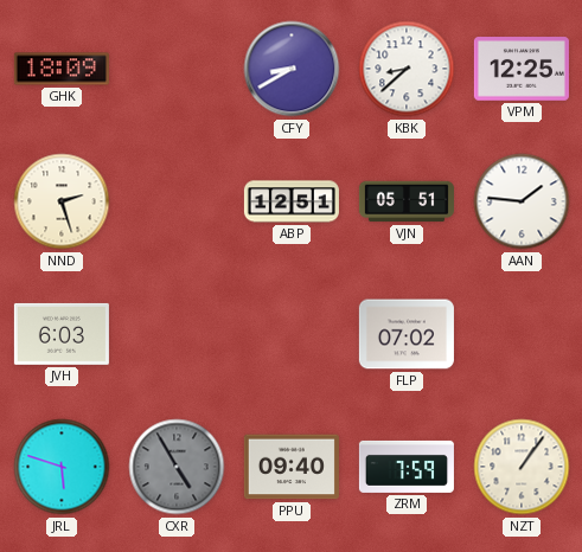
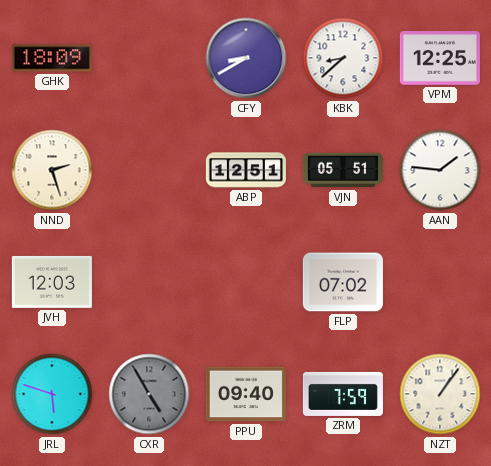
JVH: 6:03 -> 12:03 (52, 282)
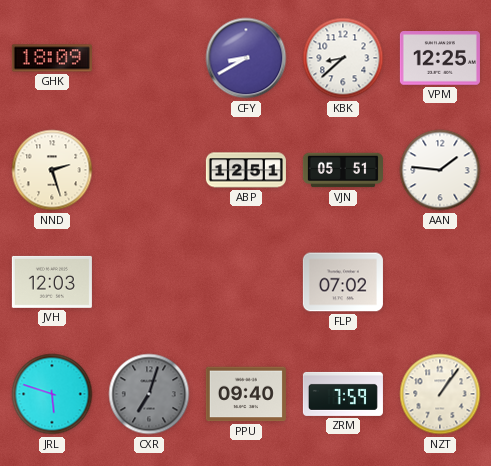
CXR: 4:55 -> 7:03 (149, 394)
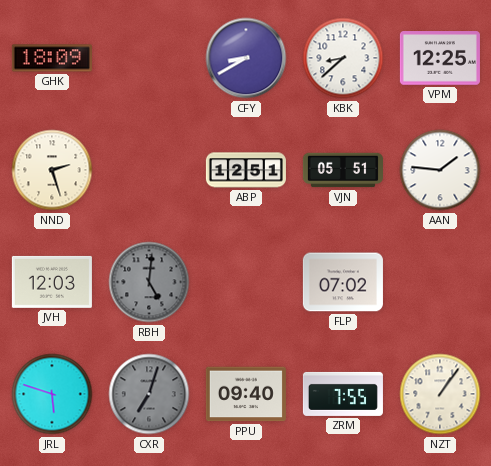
RBH: none -> 5:01 (149, 282)
ZRM: 7:59 -> 7:55 (343, 394)
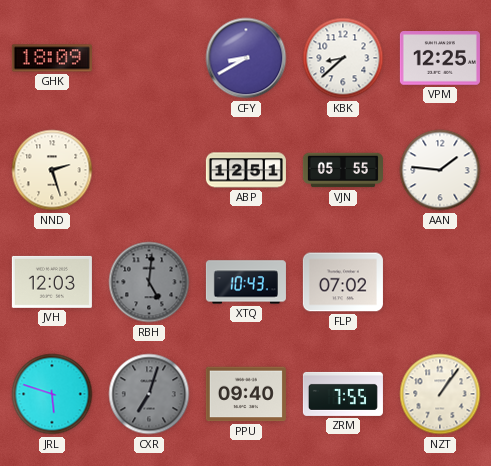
VJN: 05:51 -> 05:55 (343, 170)
XTQ: none -> 10:43 (246, 282)
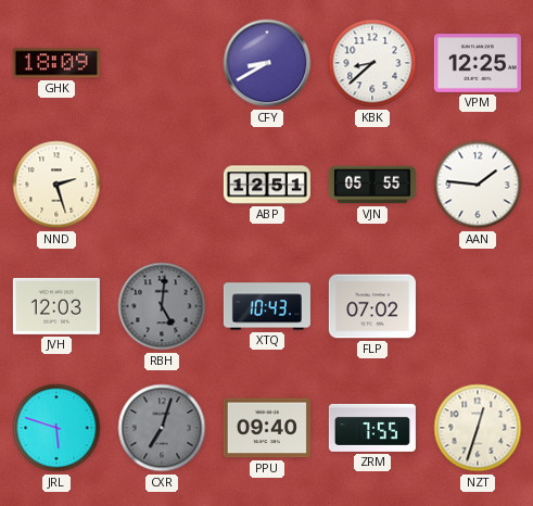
NZT: 1:06 -> 12:33 (478, 428)
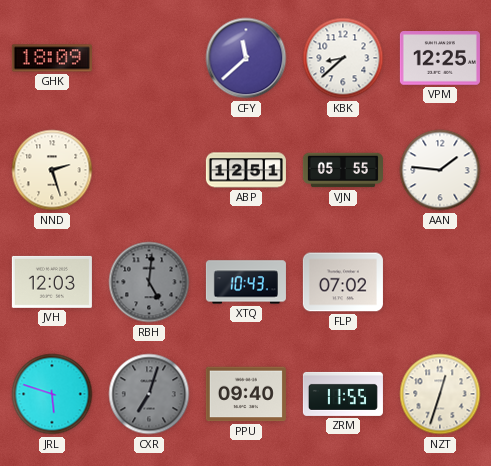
CFY: 8:40 -> 11:38 (246, 58)
ZRM: 7:55 -> 11:55 (343, 394)
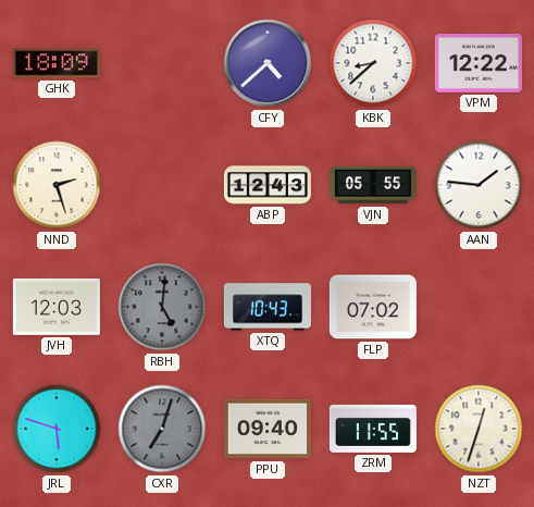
CFY: 11:38 -> 4:38 (268, 63)
VPM: 12:25 -> 12:22 (479, 63)
ABP: 12:51 -> 12:43 (268, 185)
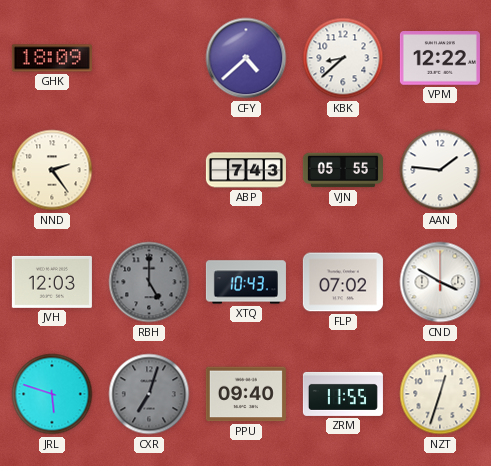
NND: 2:27 -> 2:24 (52, 170)
ABP: 12:43 -> 7:43 (246, 170)
RBH: 5:01 -> 5:00 (149, 282)
CND: none -> 3:50 (440, 282)
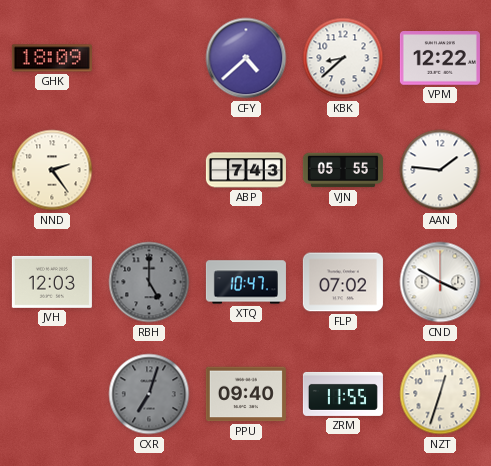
XTQ: 10:43 -> 10:47 (246, 282)
JRL: 5:48 -> none (52, 394)
